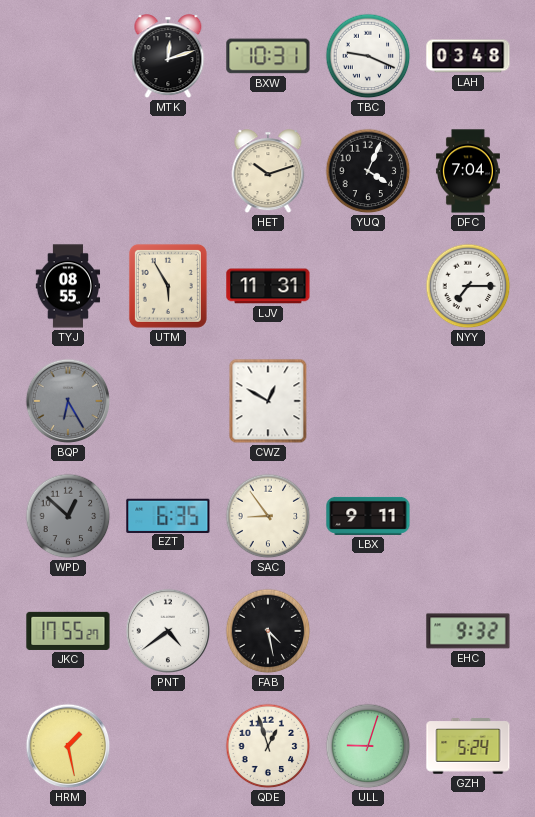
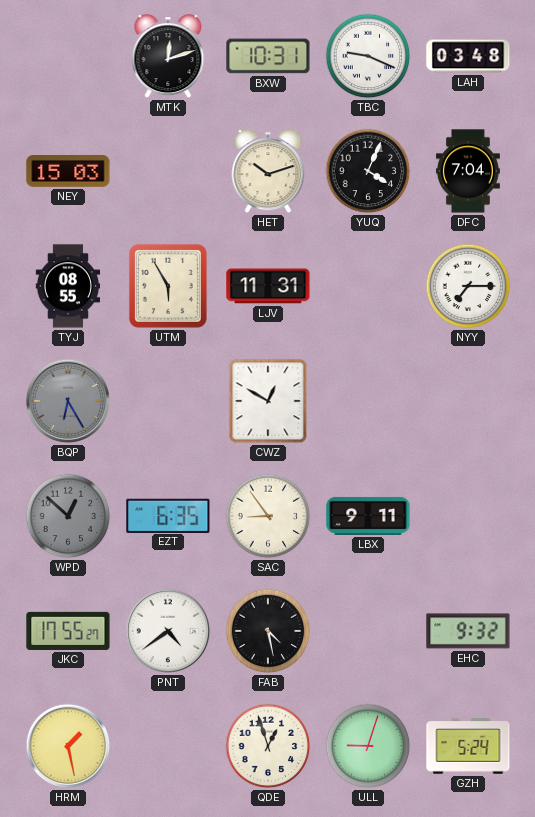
NEY: none -> 15:03 (68, 171)
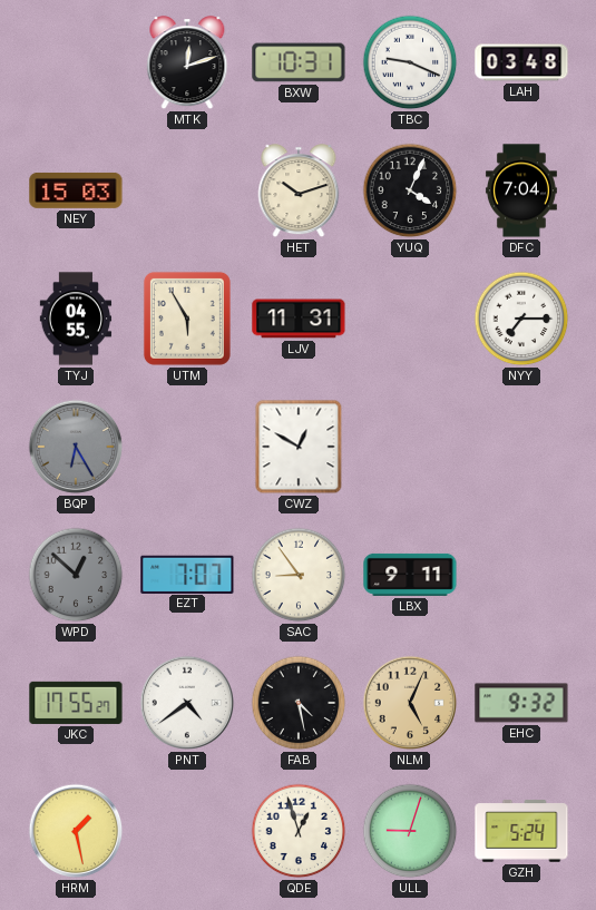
TYJ: 08:55 -> 04:55 (76, 319)
EZT: 6:35 -> 7:07 (187, 574)
NLM: none -> 5:04 (410, 703)
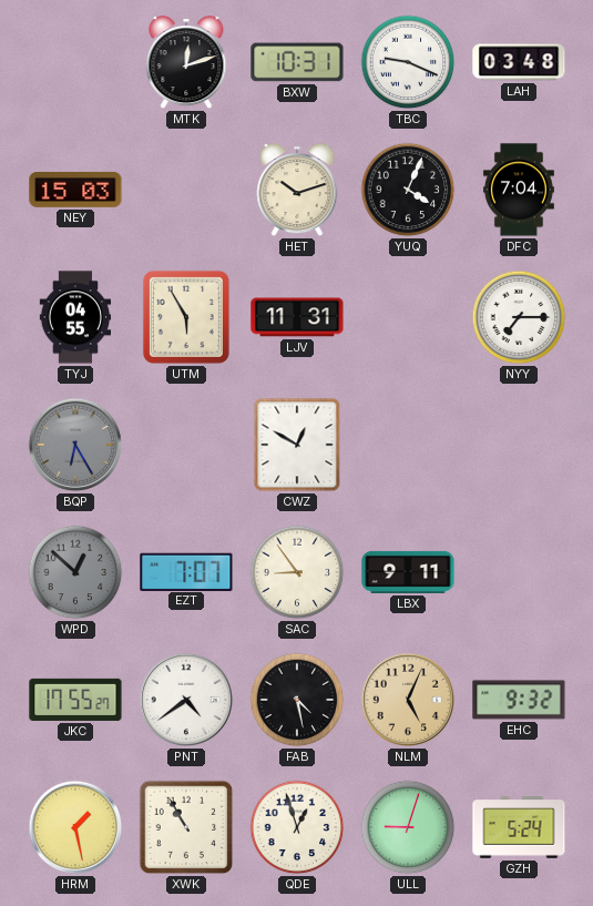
XWK: none -> 10:55 (186, 827)
